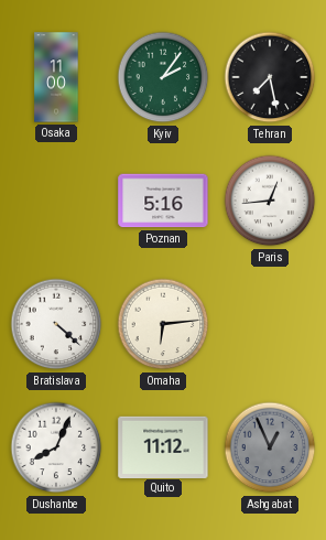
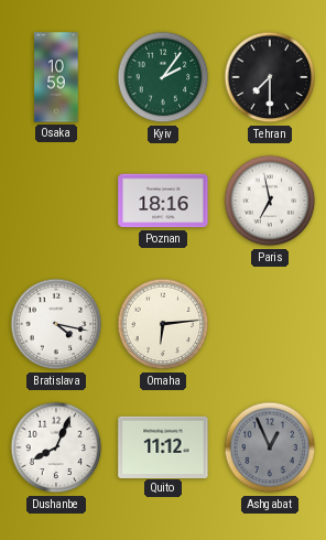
Osaka: 11:00 -> 10:59 (56, 77)
Tehran: 7:28 -> 7:30 (270, 77)
Poznan: 5:16 -> 18:16 (163, 201)
Paris: 12:44 -> 6:58 (270, 201)
Bratislava: 4:22 -> 4:17 (56, 324)
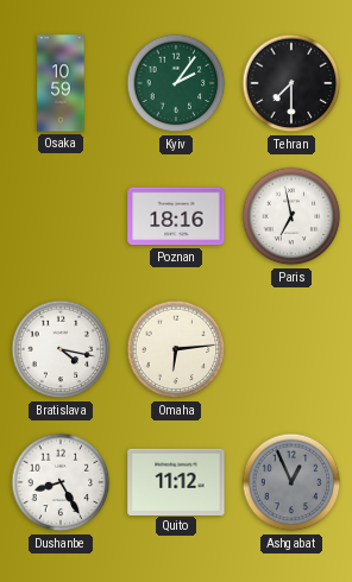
Dushanbe: 8:04 -> 8:25 (61, 482)
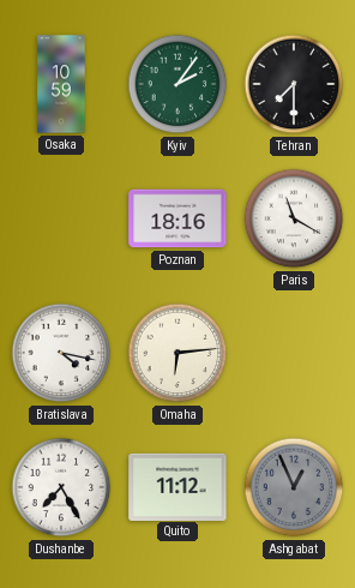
Paris: 6:58 -> 11:20 (294, 218)
Dushanbe: 8:25 -> 7:25 (61, 487)
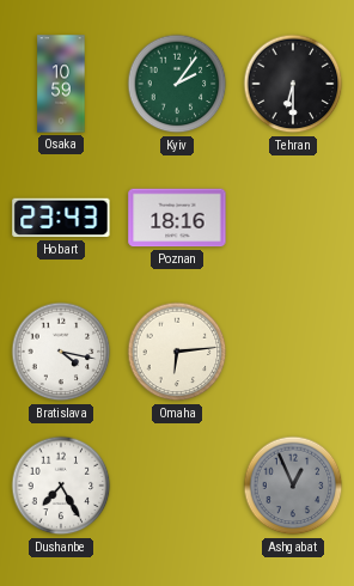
Tehran: 7:30 -> 6:30 (293, 84)
Hobart: none -> 23:43 (61, 218)
Paris: 11:20 -> none (294, 218)
Quito: 11:12 -> none (177, 486)
